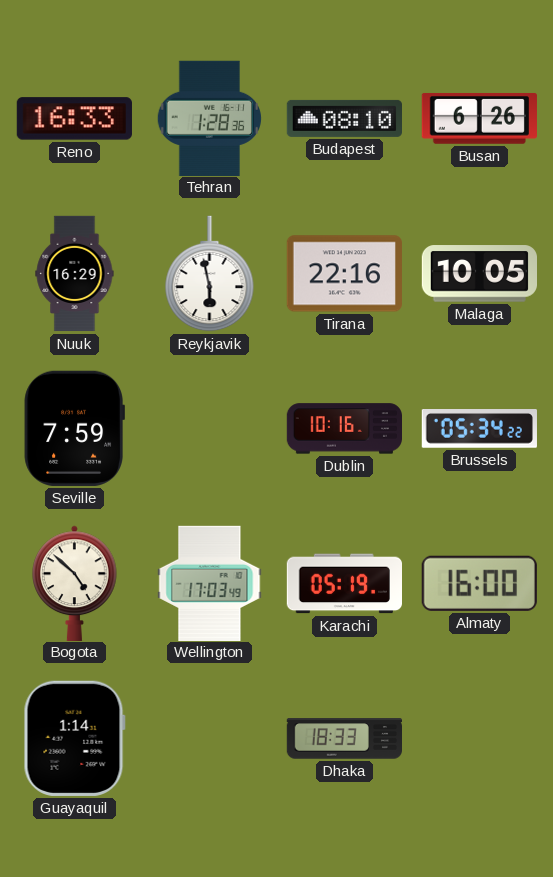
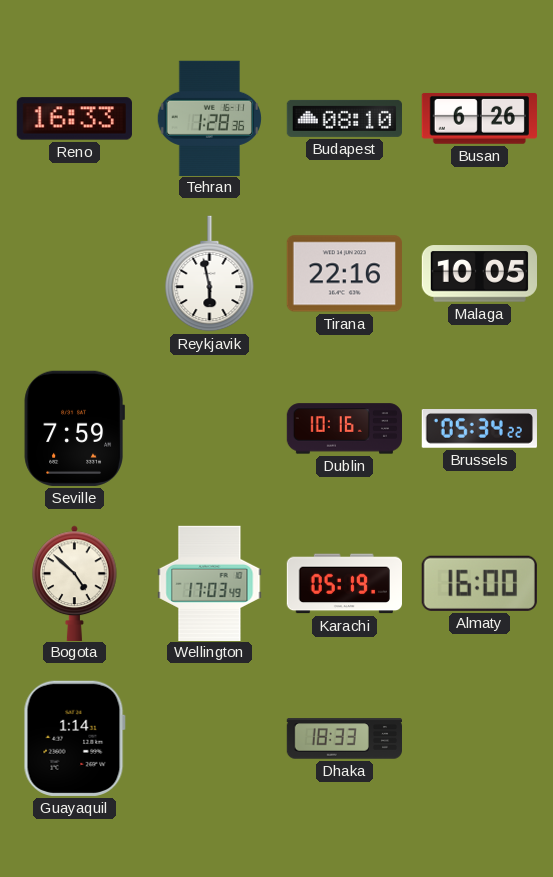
Nuuk: 16:29 -> none (75, 274)
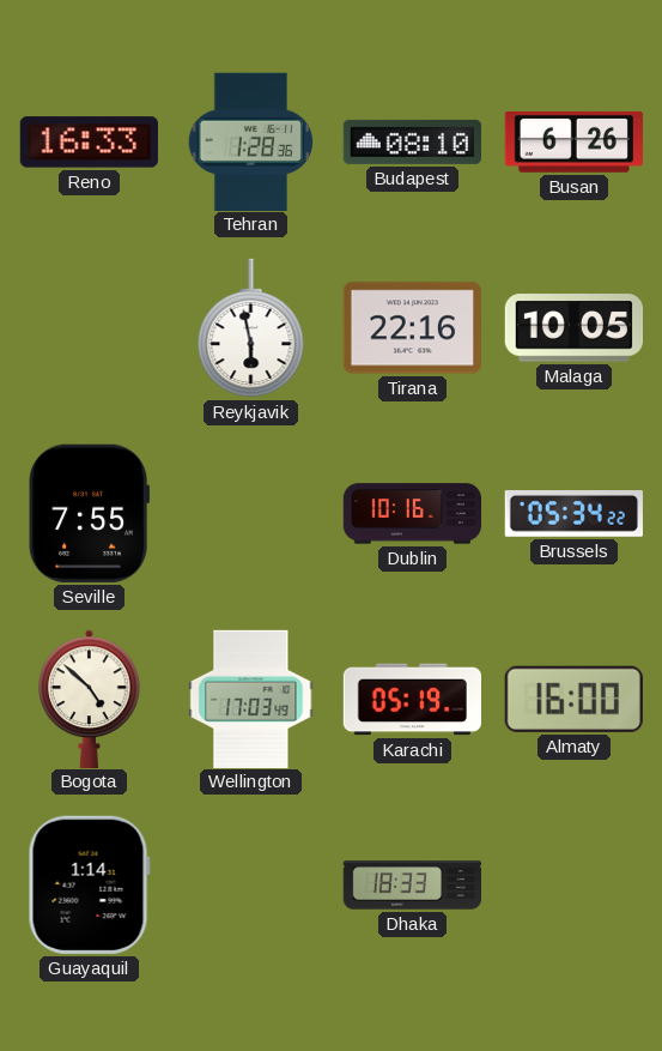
Seville: 7:59 -> 7:55 (89, 513)
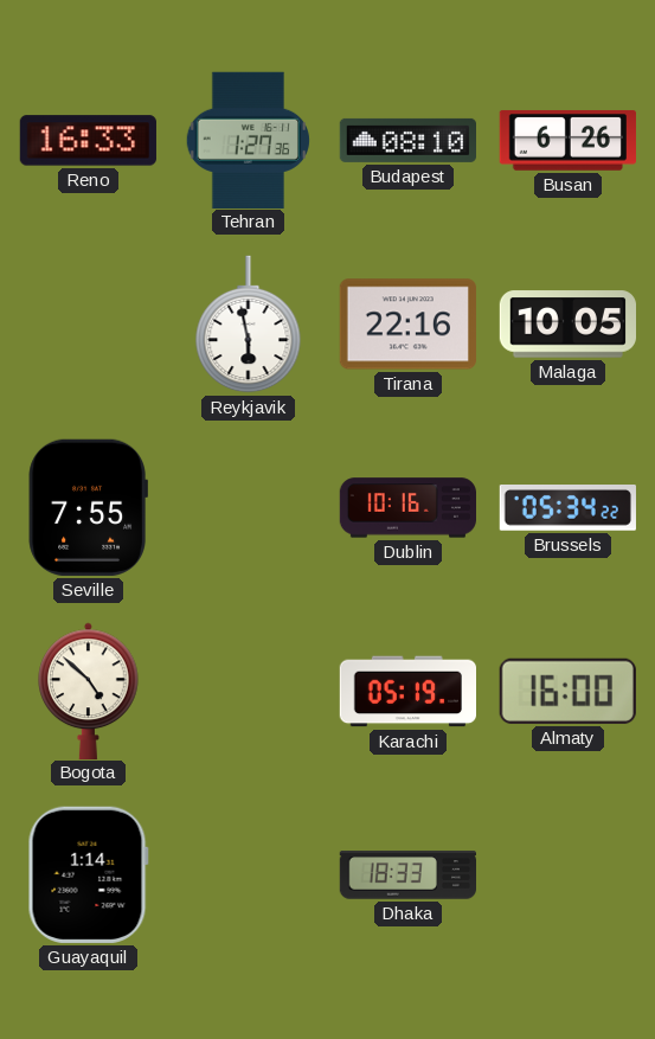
Tehran: 1:28 -> 1:27 (248, 140)
Wellington: 17:03 -> none (251, 699)
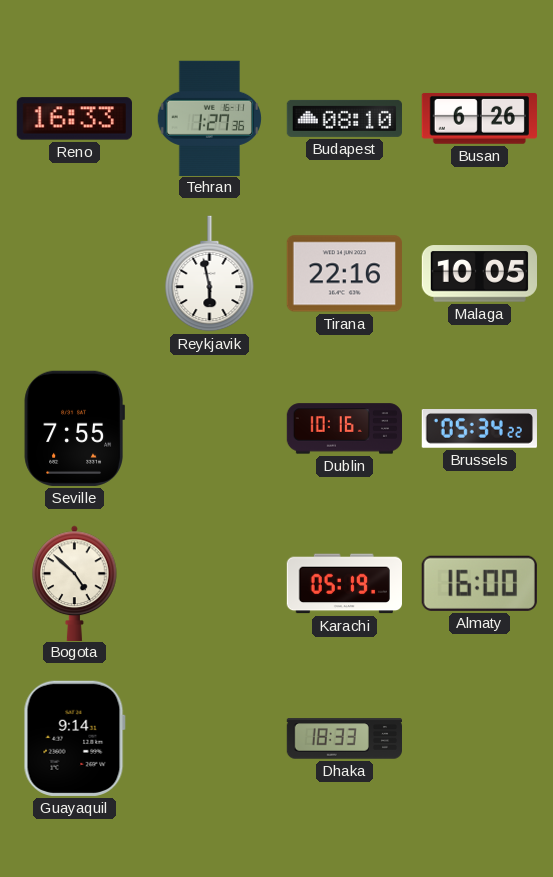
Guayaquil: 1:14 -> 9:14 (74, 738)
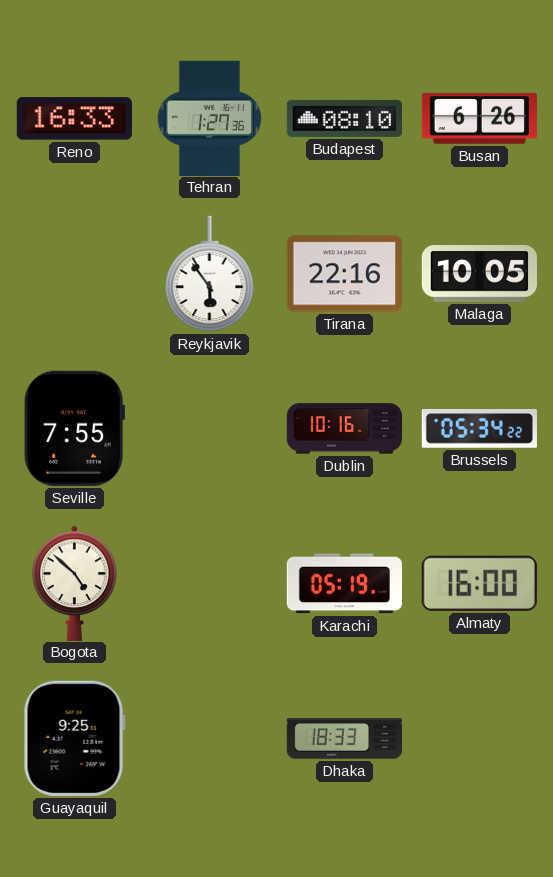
Reykjavik: 5:58 -> 5:54 (210, 274)
Guayaquil: 9:14 -> 9:25 (74, 738)
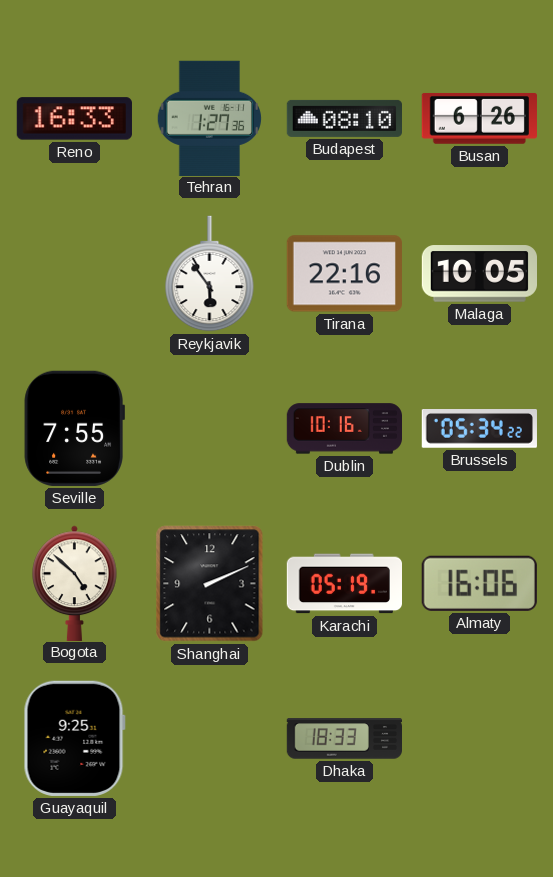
Shanghai: none -> 2:11 (210, 584)
Almaty: 16:00 -> 16:06 (479, 583)
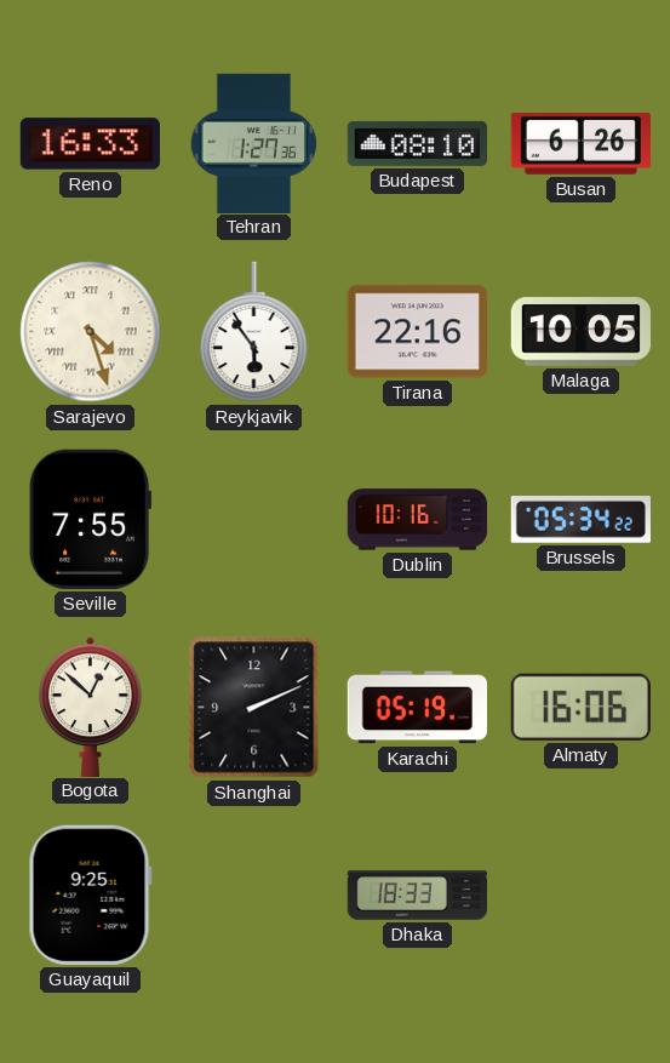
Sarajevo: none -> 4:27 (91, 332)
Bogota: 4:52 -> 12:52 (91, 707)
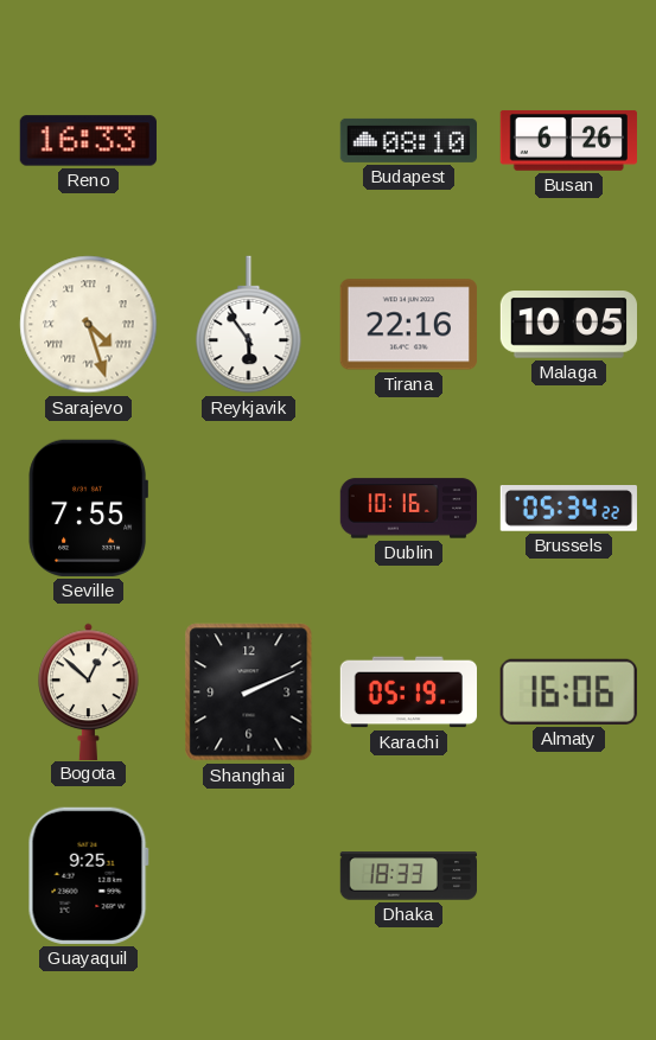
Tehran: 1:27 -> none (253, 143)
